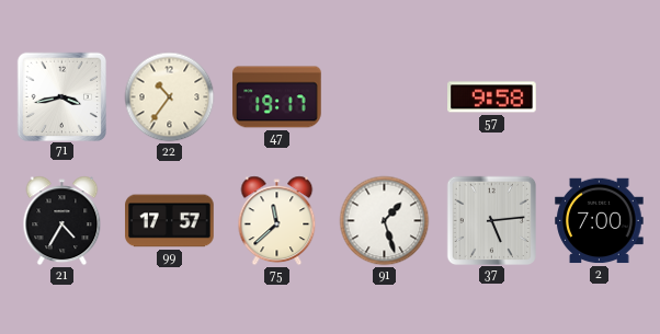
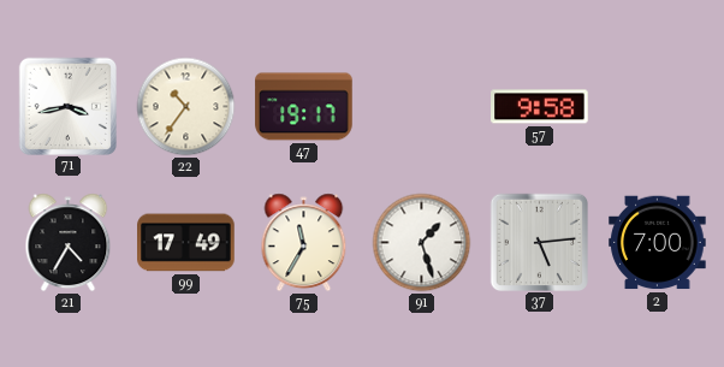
99: 17:57 -> 17:49 (186, 243)
75: 11:38 -> 11:35 (304, 243)
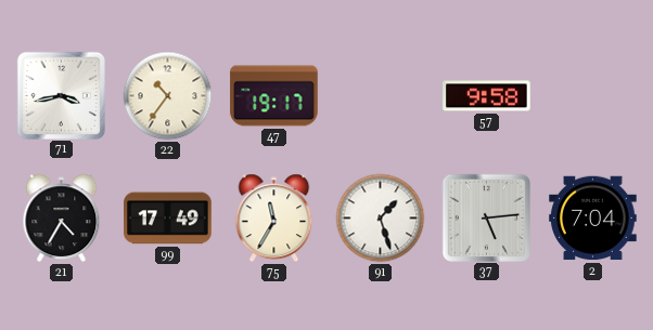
2: 7:00 -> 7:04 (593, 219)
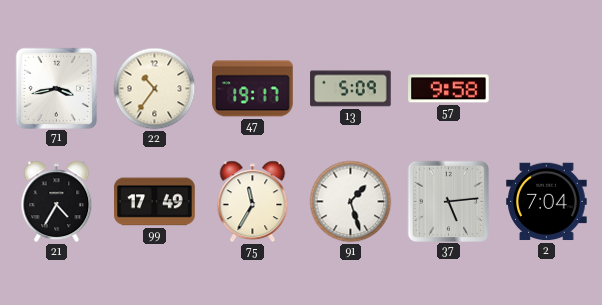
13: none -> 5:09 (351, 89)
